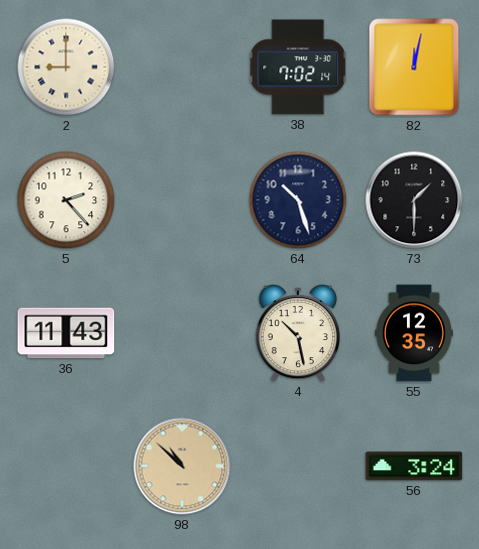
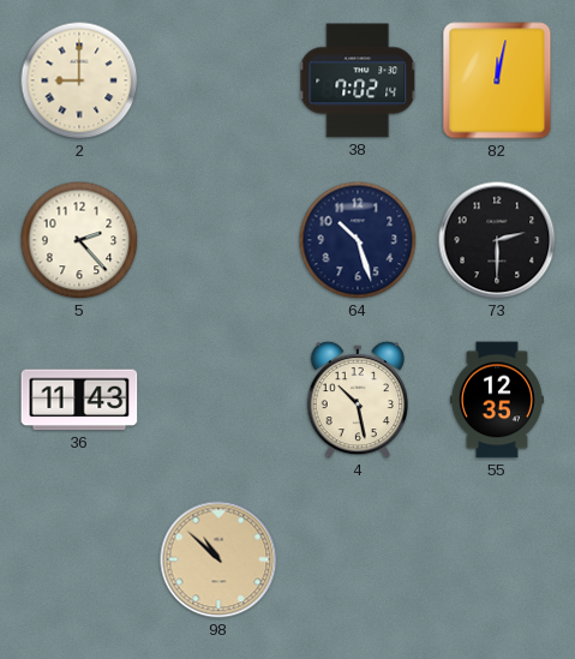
73: 1:30 -> 2:30 (497, 240)
56: 3:24 -> none (414, 466)
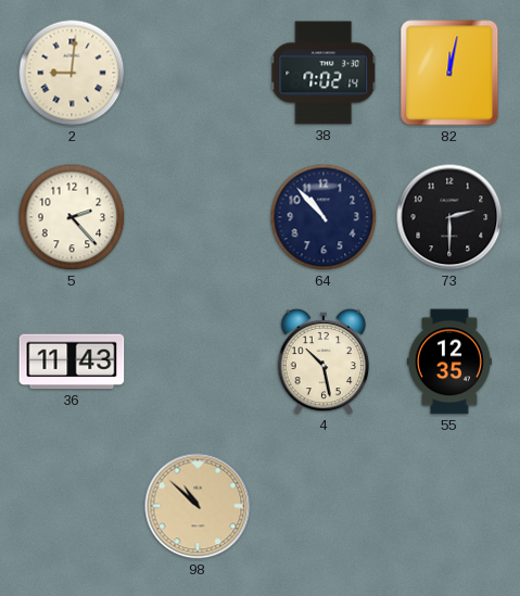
2: 9:00 -> 9:01 (72, 73)
64: 10:27 -> 10:53 (324, 217)
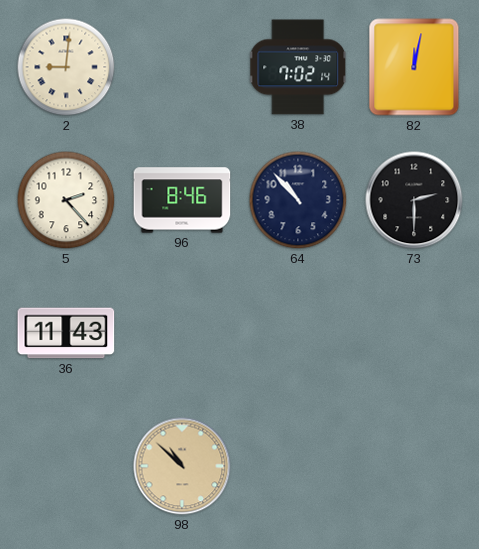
96: none -> 8:46 (182, 200)
4: 10:28 -> none (324, 362)
55: 12:35 -> none (449, 362)
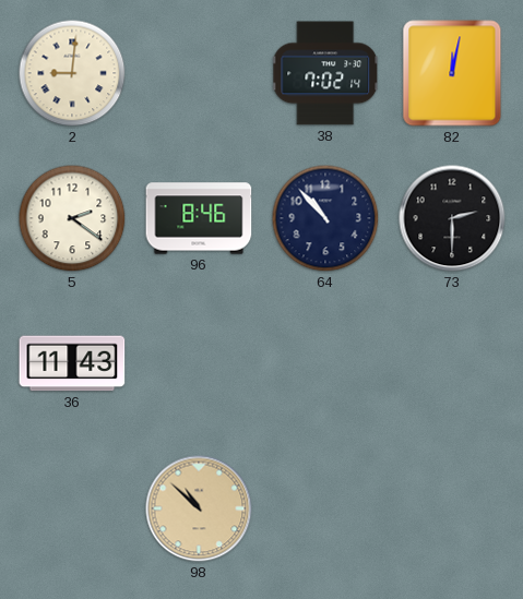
5: 2:23 -> 2:21 (72, 218)
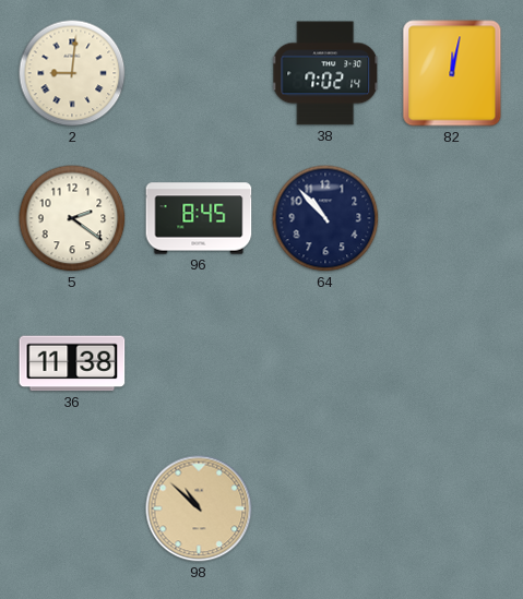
96: 8:46 -> 8:45 (199, 218)
73: 2:30 -> none (452, 218)
36: 11:43 -> 11:38 (72, 363)
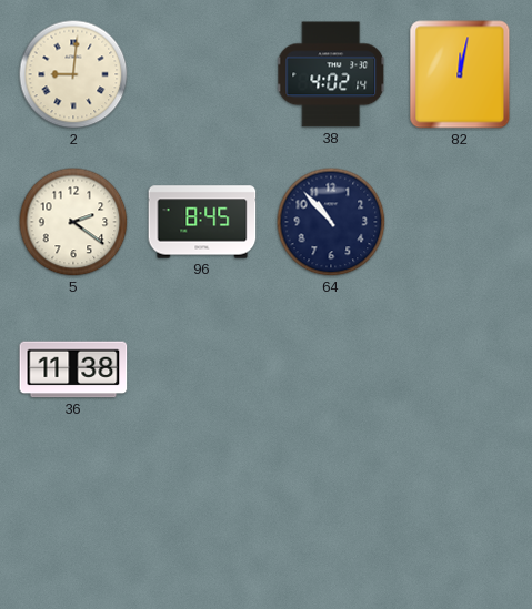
38: 7:02 -> 4:02 (332, 74)
98: 10:52 -> none (199, 508)
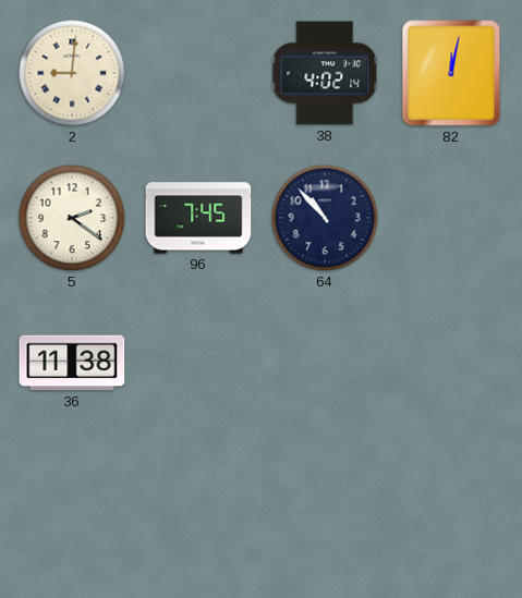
96: 8:45 -> 7:45 (198, 218)
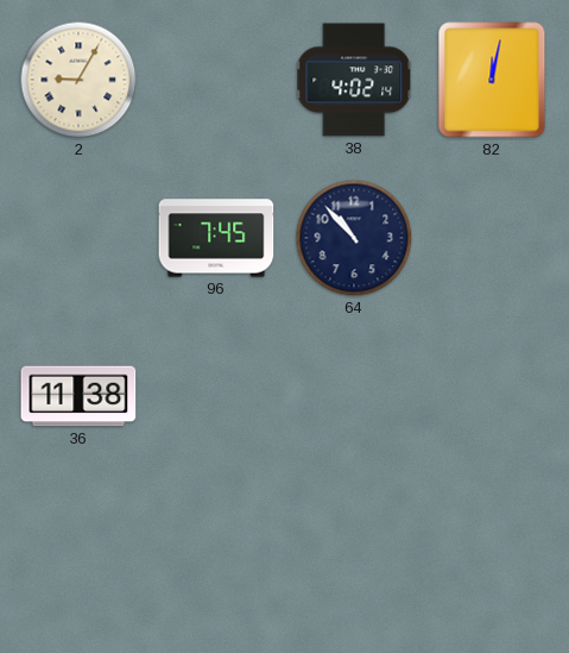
2: 9:01 -> 9:05 (78, 80)
5: 2:21 -> none (72, 218)
